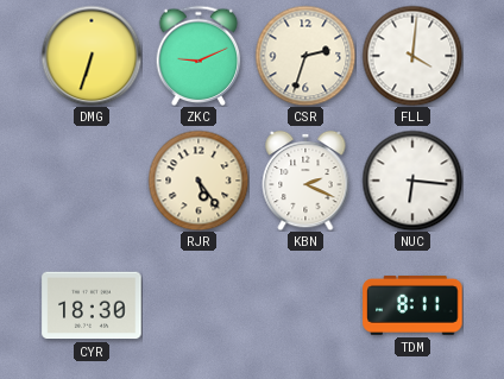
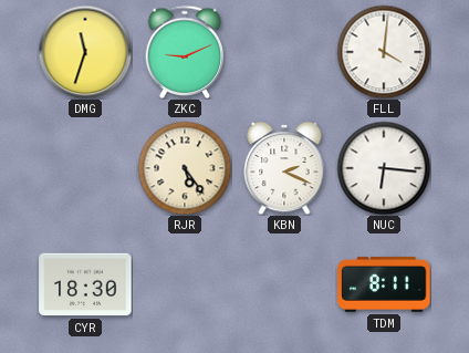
DMG: 6:33 -> 11:33 (85, 52)
CSR: 2:33 -> none (305, 56)
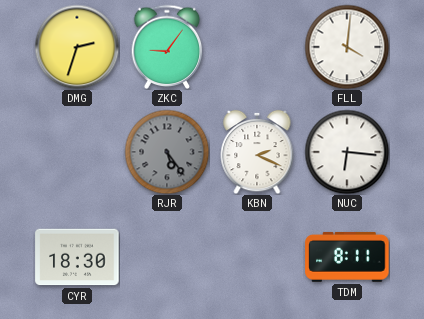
DMG: 11:33 -> 2:33 (77, 47)
ZKC: 9:11 -> 9:06 (167, 47)
RJR dial: cream -> grey (167, 152)
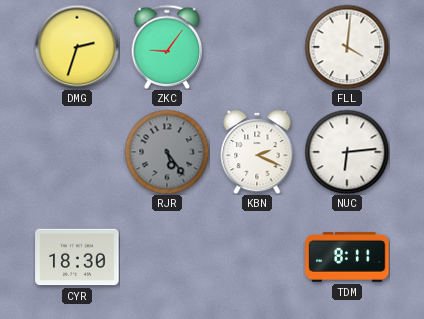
NUC: 6:16 -> 6:14 (347, 152)
